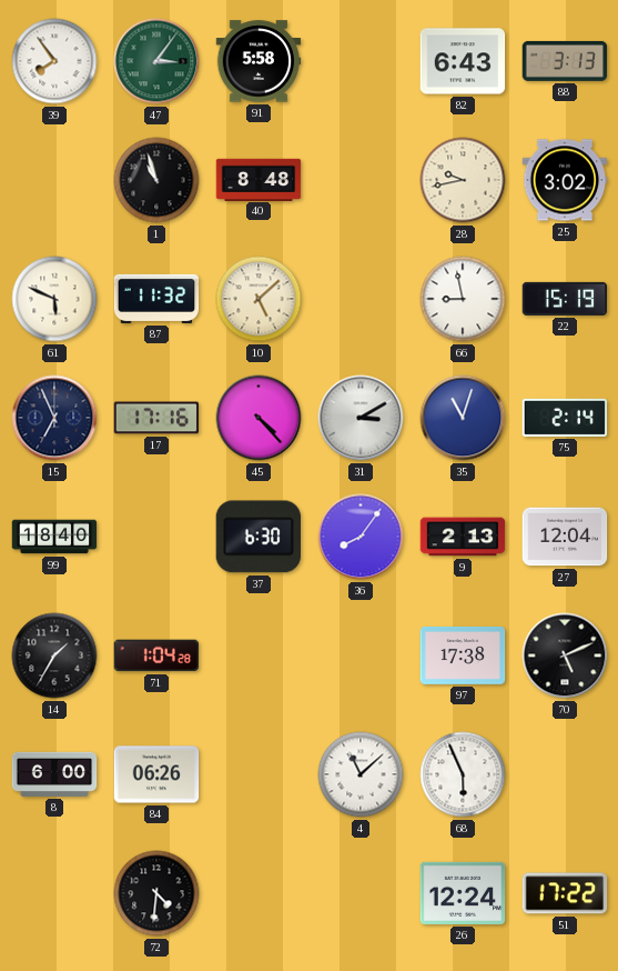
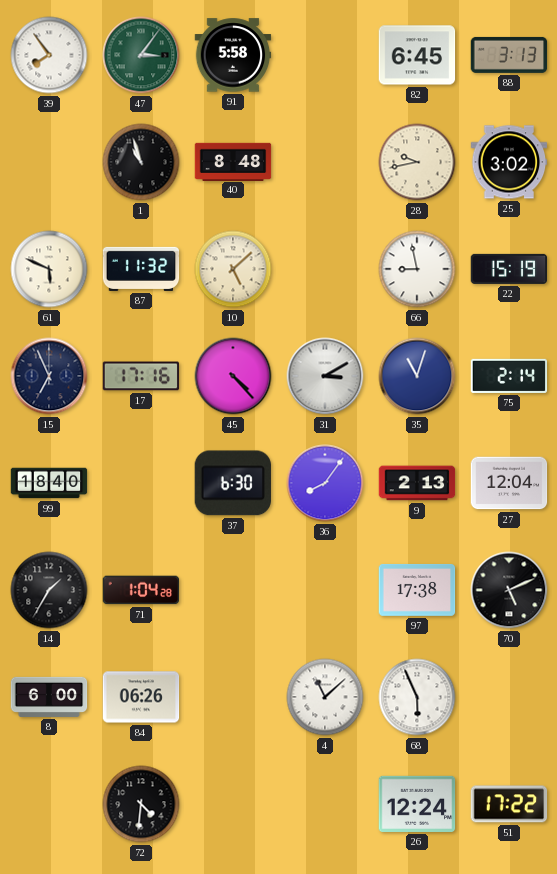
82: 6:43 -> 6:45 (417, 55)
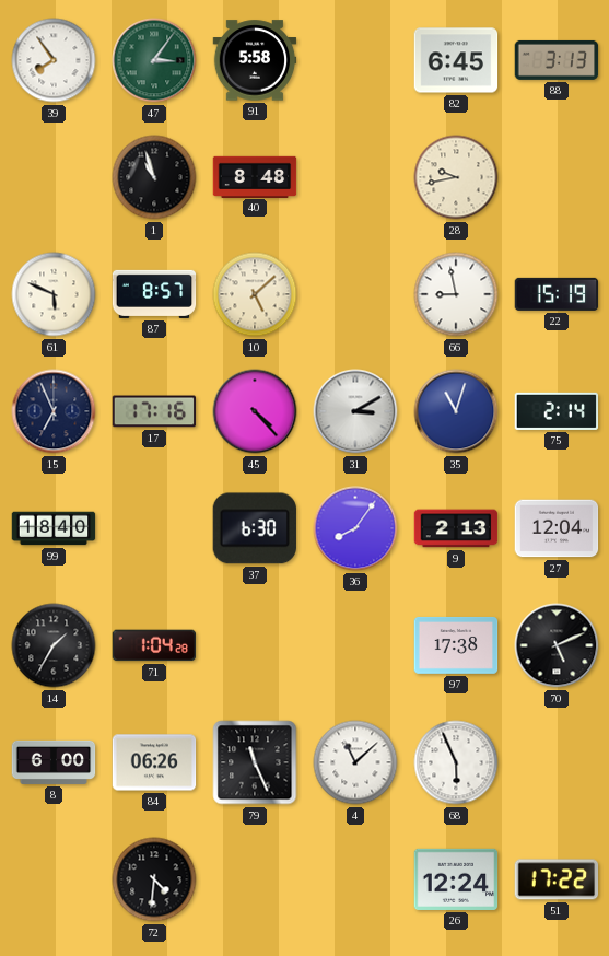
25: 3:02 -> none (509, 162)
87: 11:32 -> 8:57 (154, 294)
79: none -> 11:26 (255, 762)
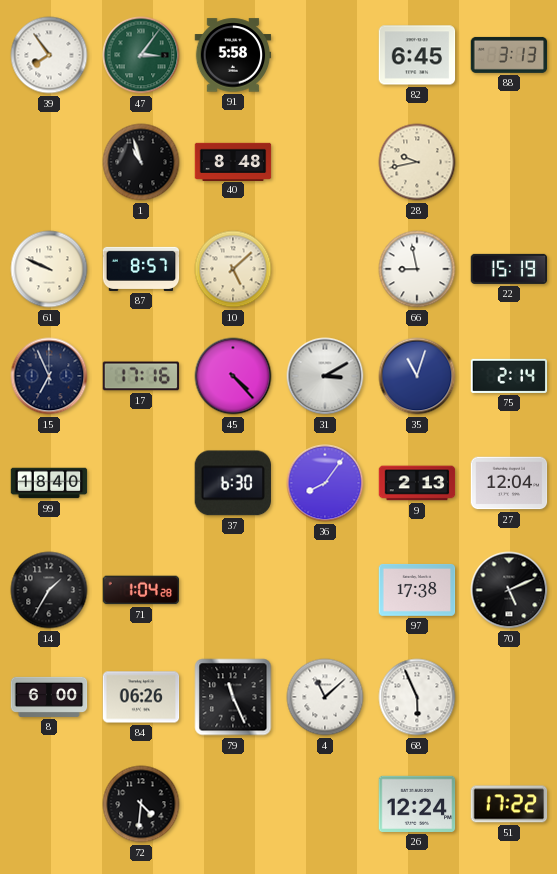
61: 5:49 -> 9:49 (49, 269)
